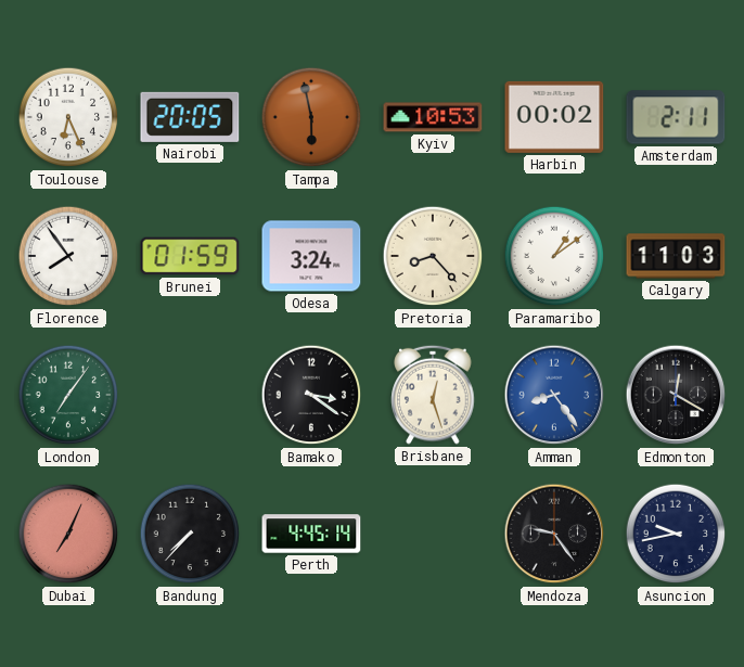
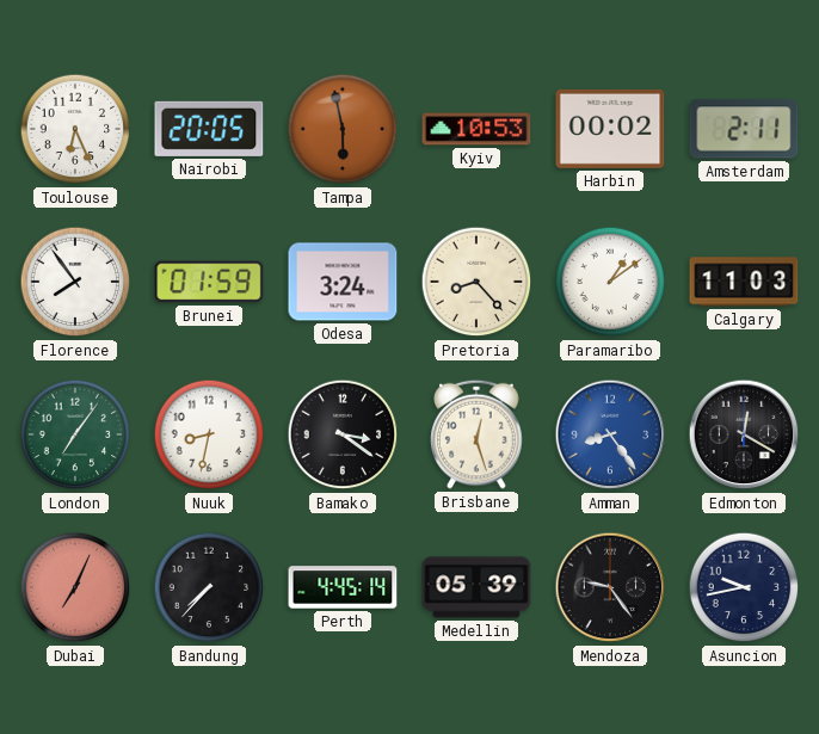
Nuuk: none -> 8:32 (209, 434)
Medellin: none -> 05:39 (476, 587)
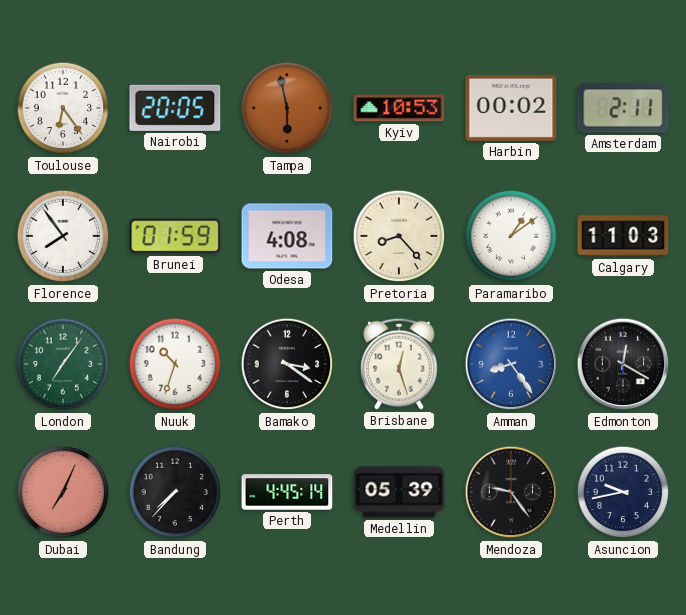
Toulouse: 6:26 -> 6:24 (63, 108)
Odesa: 3:24 -> 4:08 (287, 236)
Nuuk: 8:32 -> 10:33 (175, 364)
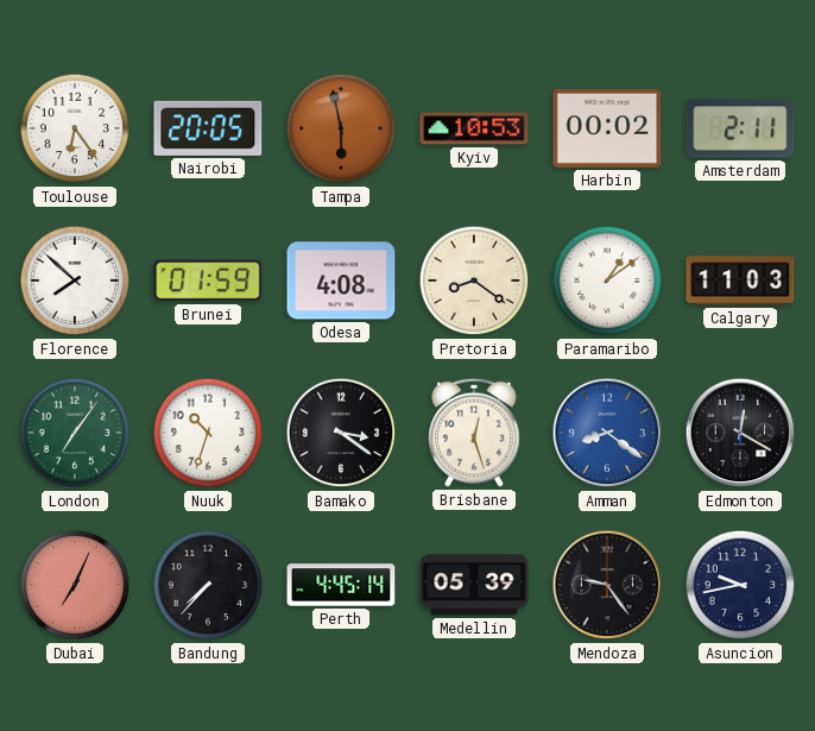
Florence: 7:54 -> 7:52 (75, 281)
Pretoria: 8:23 -> 8:21 (474, 281)
Amman: 8:24 -> 8:21 (607, 433)
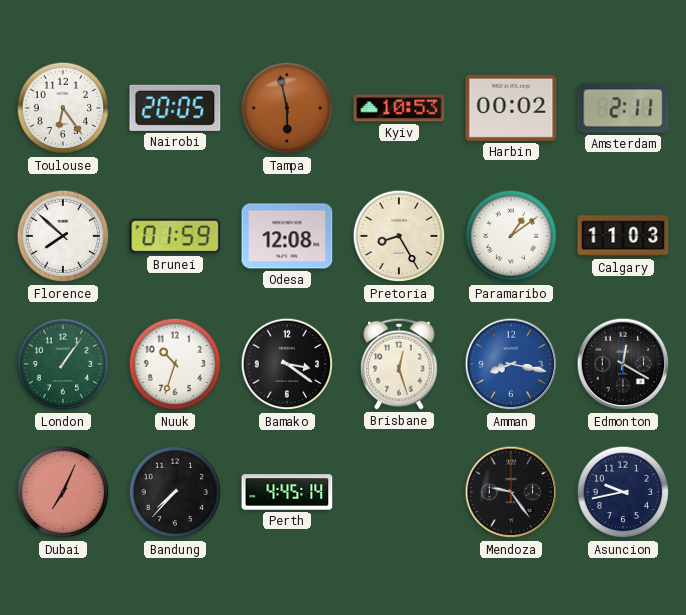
Odesa: 4:08 -> 12:08 (287, 236)
Pretoria: 8:21 -> 8:25 (399, 236)
London: 7:06 -> 1:06 (63, 364)
Amman: 8:21 -> 8:17 (511, 364)
Medellin: 05:39 -> none (474, 585)
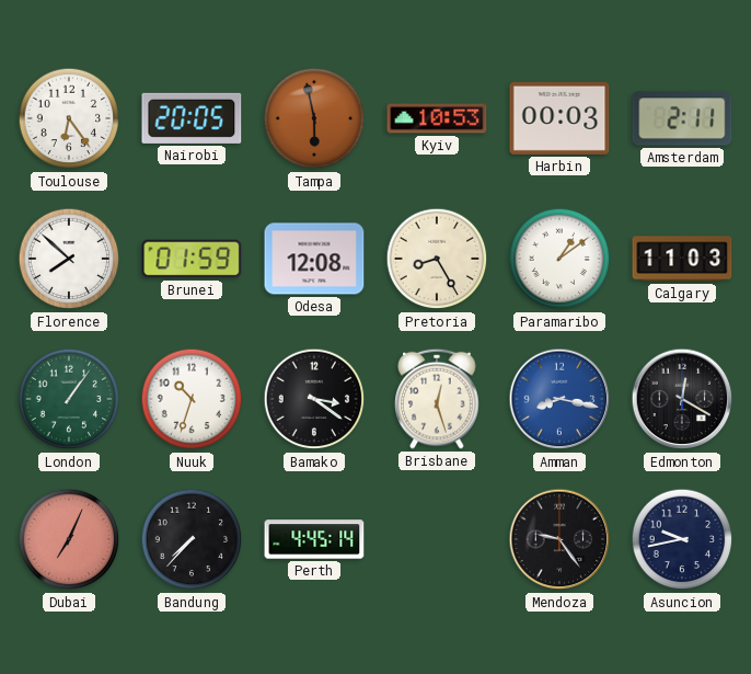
Harbin: 00:02 -> 00:03 (559, 118)
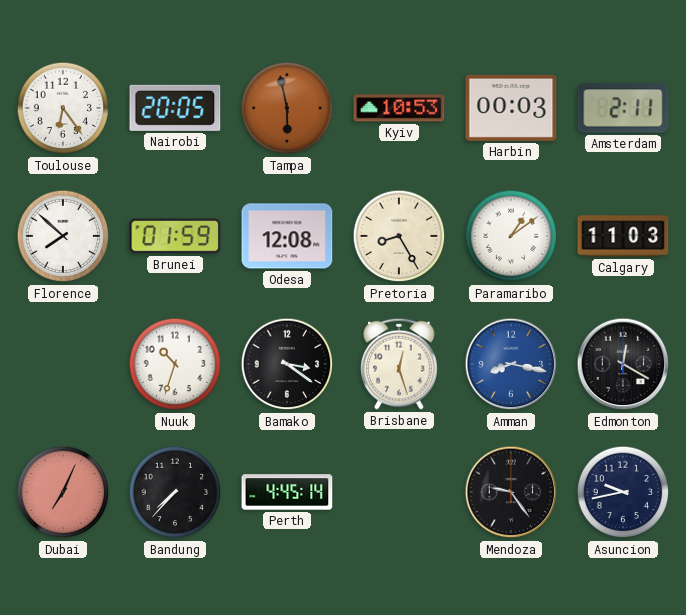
London: 1:06 -> none (69, 399)
